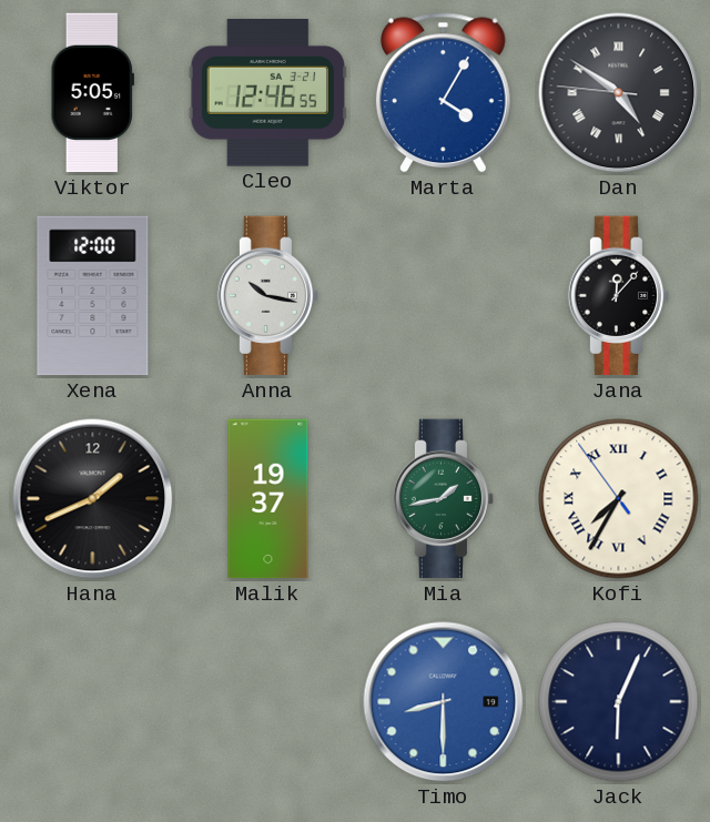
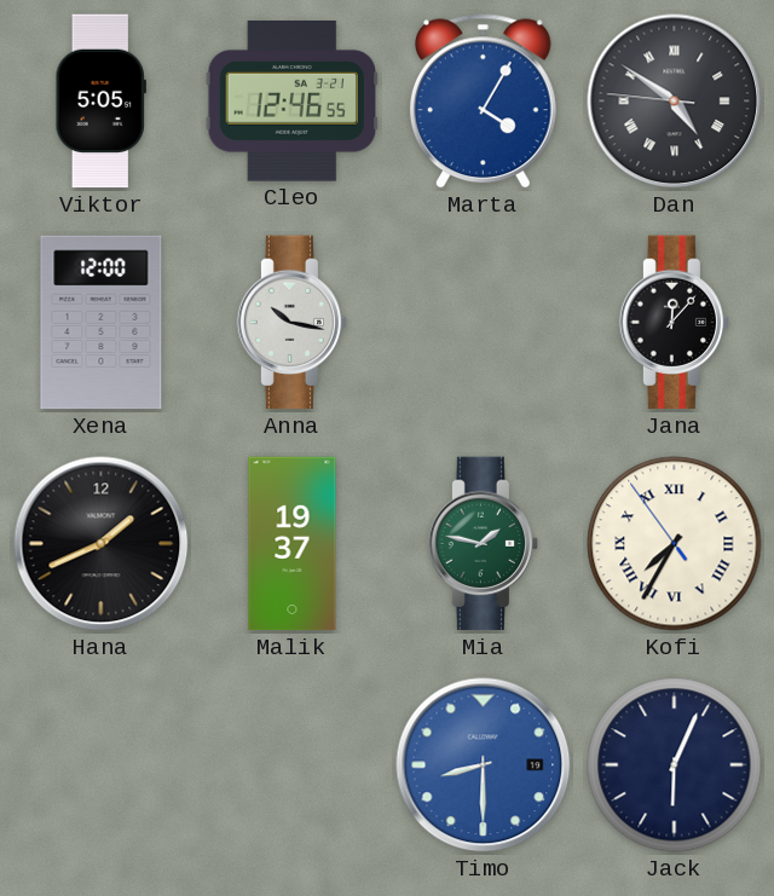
Mia: 1:43 -> 1:47 (484, 544)
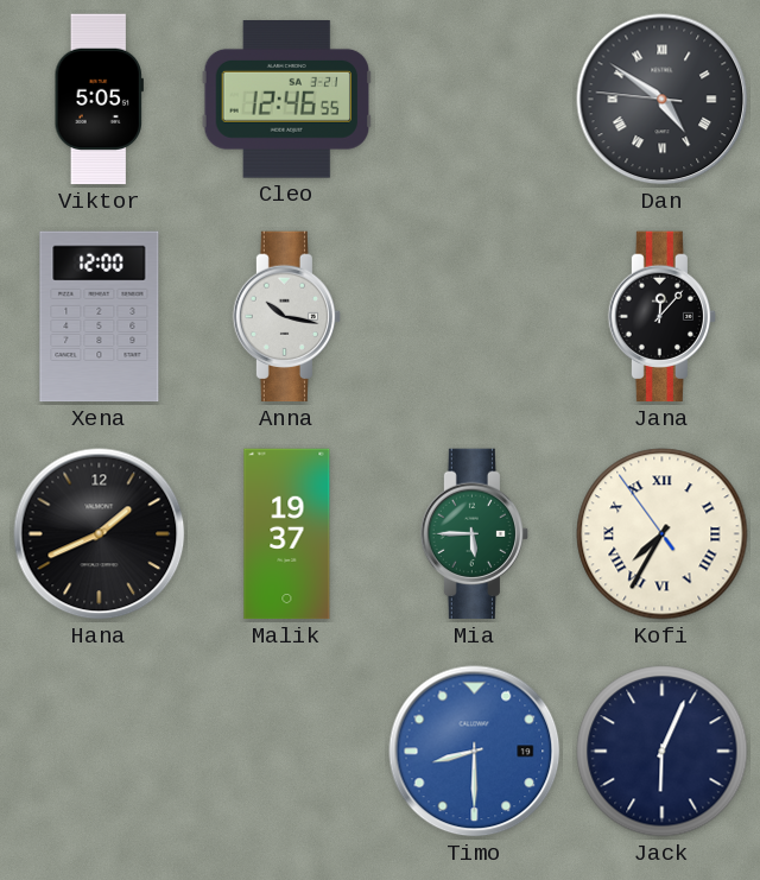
Marta: 4:05 -> none (483, 102)
Mia: 1:47 -> 5:45 (475, 534)
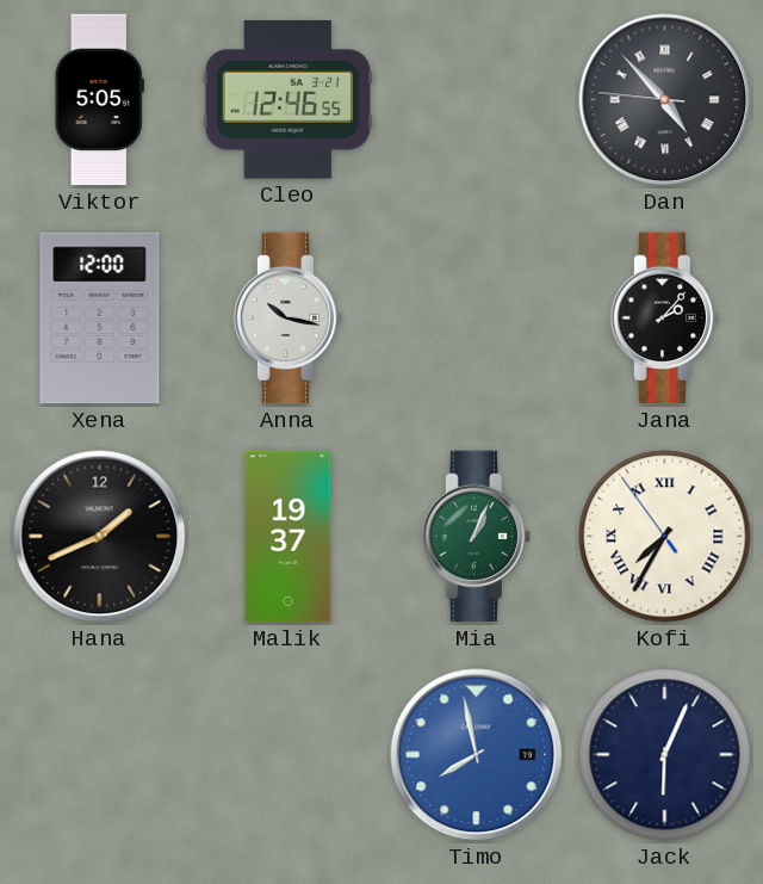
Dan: 4:50 -> 4:52 (665, 100)
Jana: 12:07 -> 2:07 (665, 319)
Mia: 5:45 -> 1:04 (477, 537)
Timo: 8:30 -> 7:58 (477, 755)
